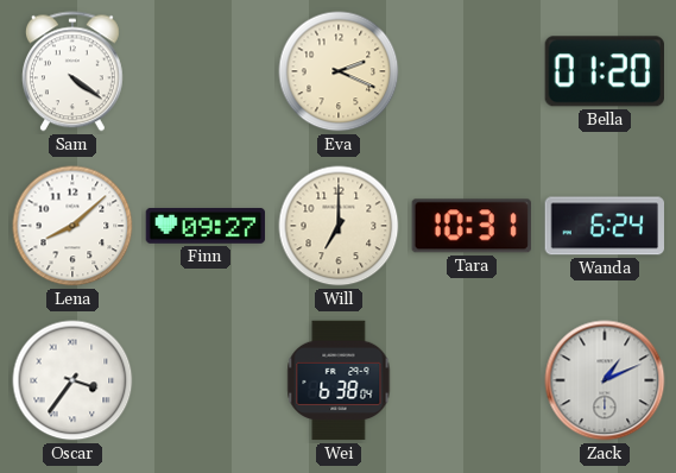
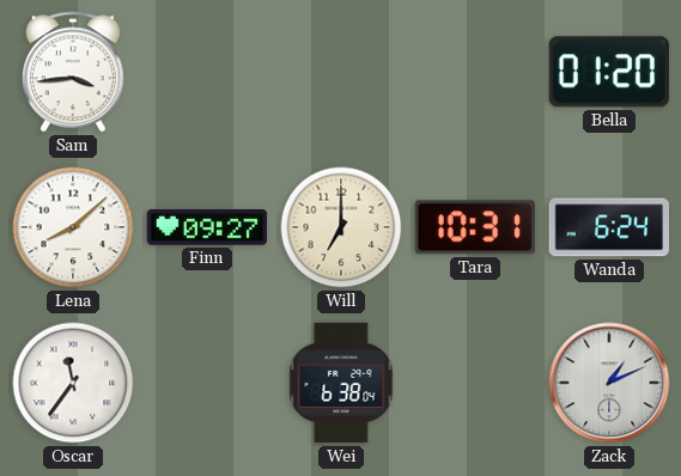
Sam: 4:21 -> 3:44 (73, 72)
Eva: 2:19 -> none (339, 71)
Oscar: 3:36 -> 11:36 (73, 383)
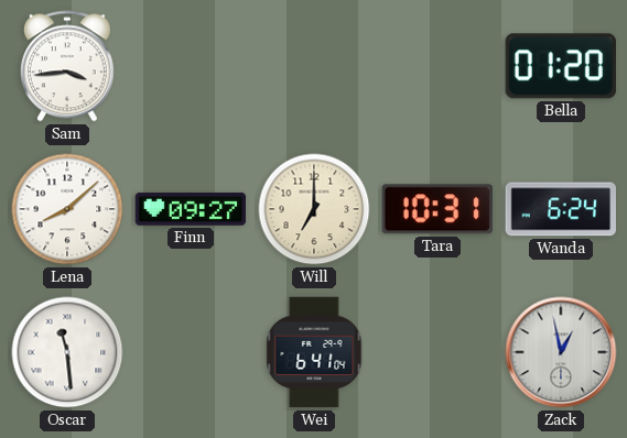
Oscar: 11:36 -> 11:29 (67, 352)
Wei: 6:38 -> 6:41 (314, 352)
Zack: 1:11 -> 12:58 (561, 352)
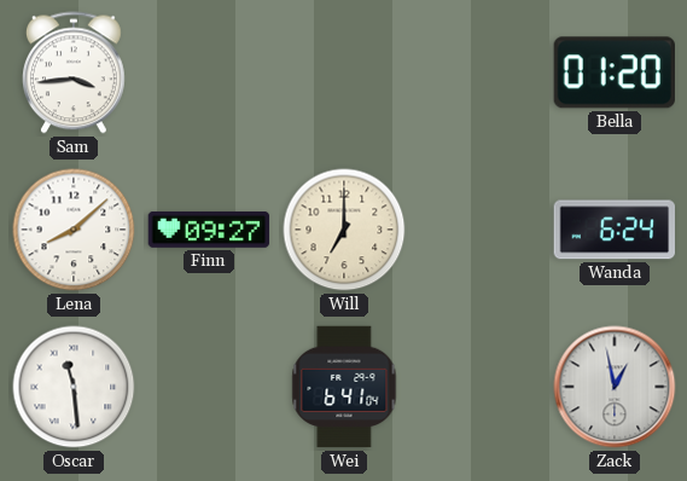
Tara: 10:31 -> none (437, 209)
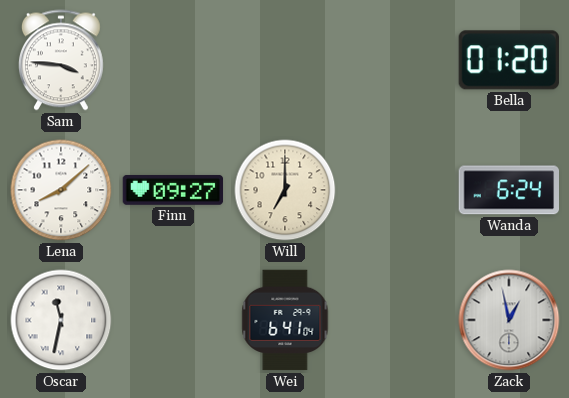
Sam: 3:44 -> 3:46 (61, 60)
Oscar: 11:29 -> 11:32 (61, 320)
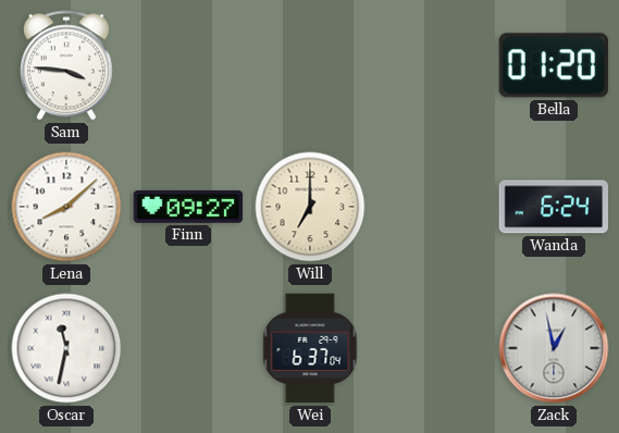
Wei: 6:41 -> 6:37 (310, 348)
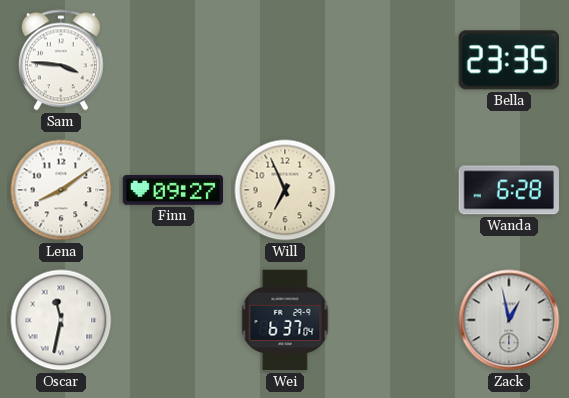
Bella: 01:20 -> 23:35 (509, 60)
Lena: 8:08 -> 8:09 (61, 190)
Will: 7:00 -> 6:56 (285, 190)
Wanda: 6:24 -> 6:28 (508, 190)
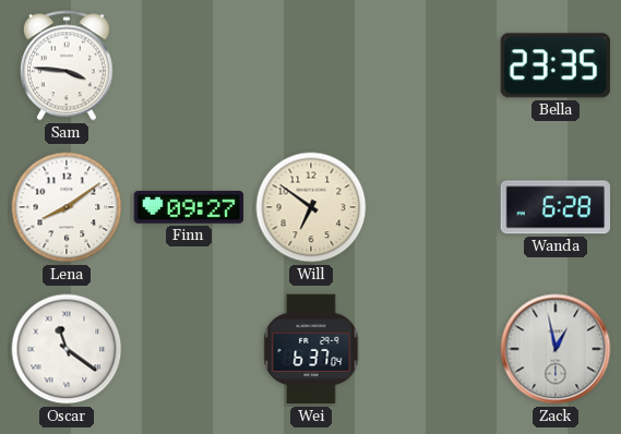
Will: 6:56 -> 6:51 (311, 207)
Oscar: 11:32 -> 11:21 (67, 349)
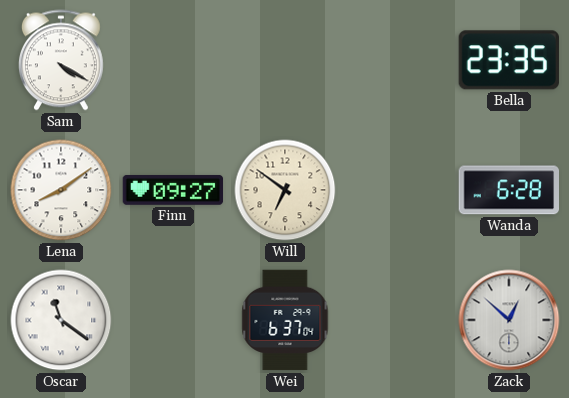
Sam: 3:46 -> 4:20 (61, 60)
Zack: 12:58 -> 12:52 (509, 320)
